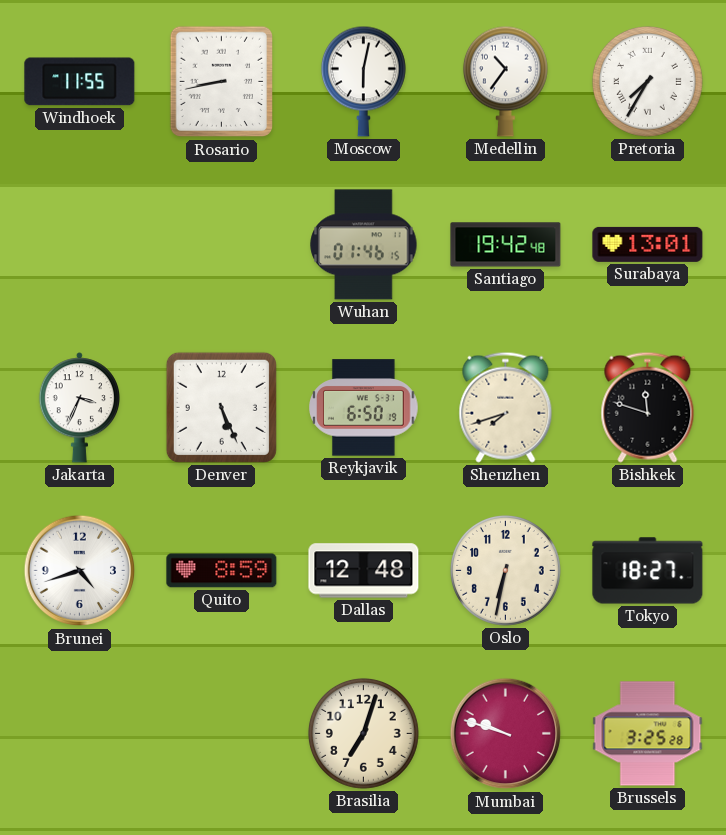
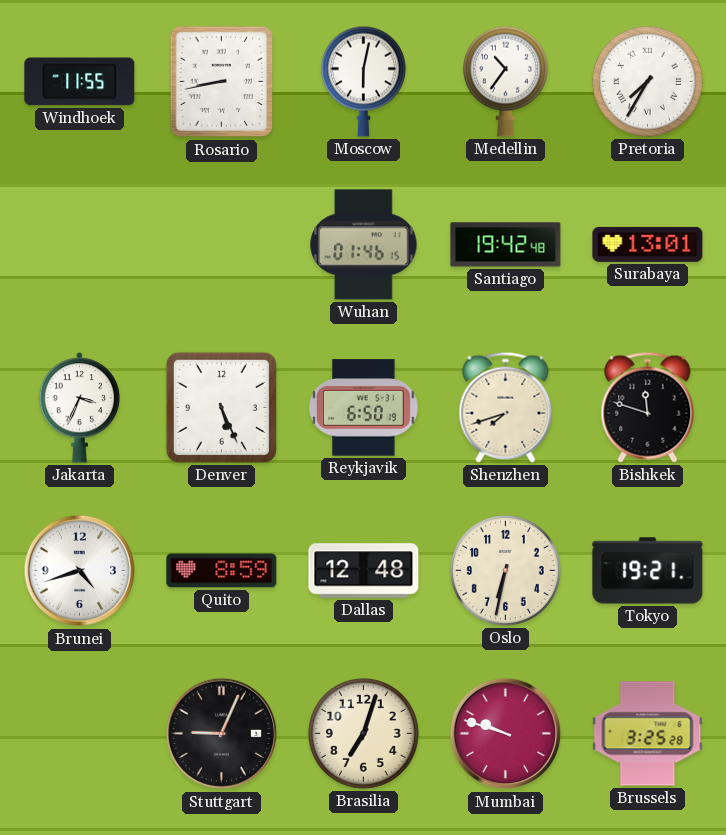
Tokyo: 18:27 -> 19:21 (648, 571)
Stuttgart: none -> 9:04 (222, 734)
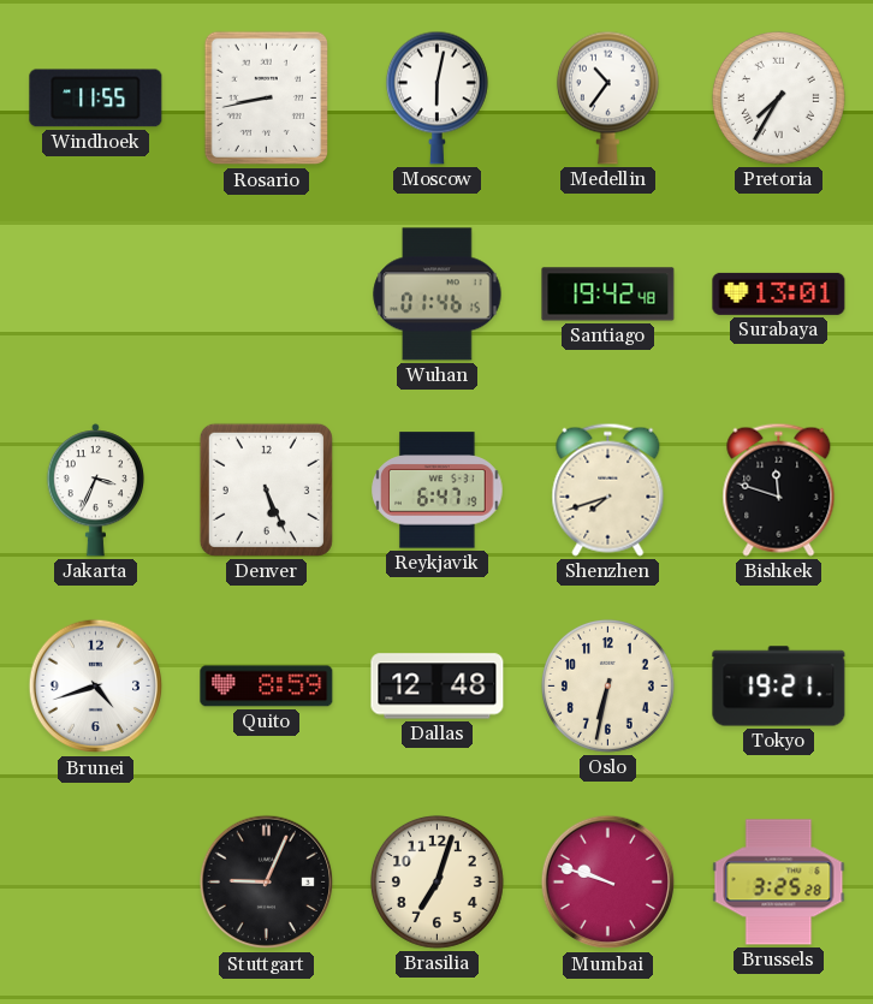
Reykjavik: 6:50 -> 6:47 (438, 491)
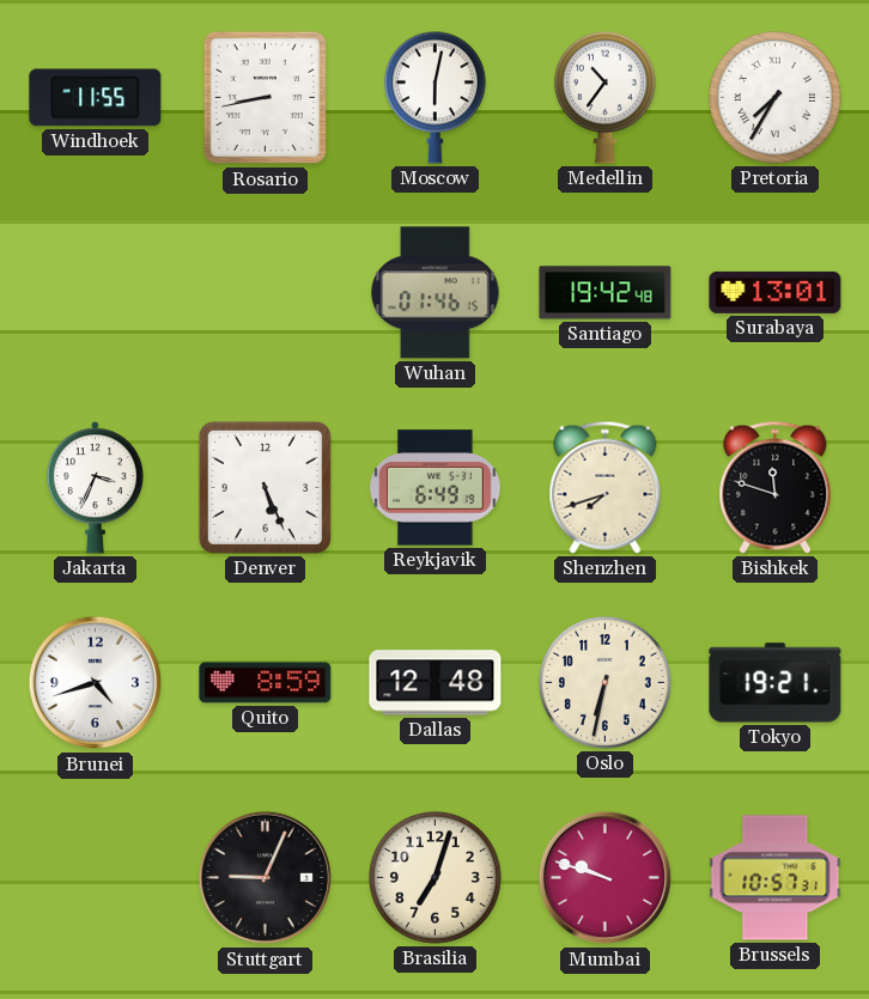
Reykjavik: 6:47 -> 6:49 (436, 488)
Brussels: 3:25 -> 10:57 (776, 878)
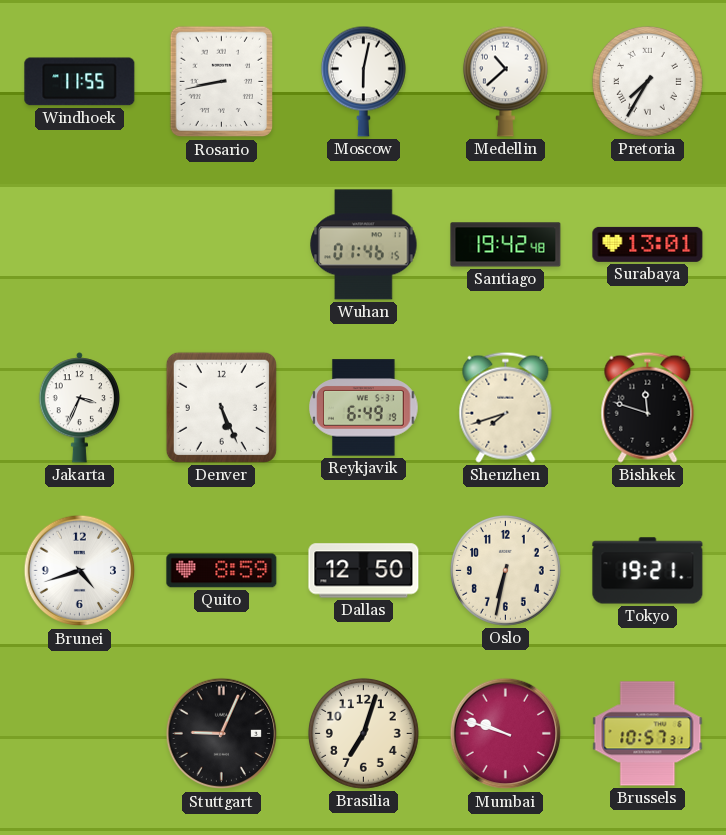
Medellin: 10:36 -> 10:38 (505, 81)
Dallas: 12:48 -> 12:50 (364, 571)
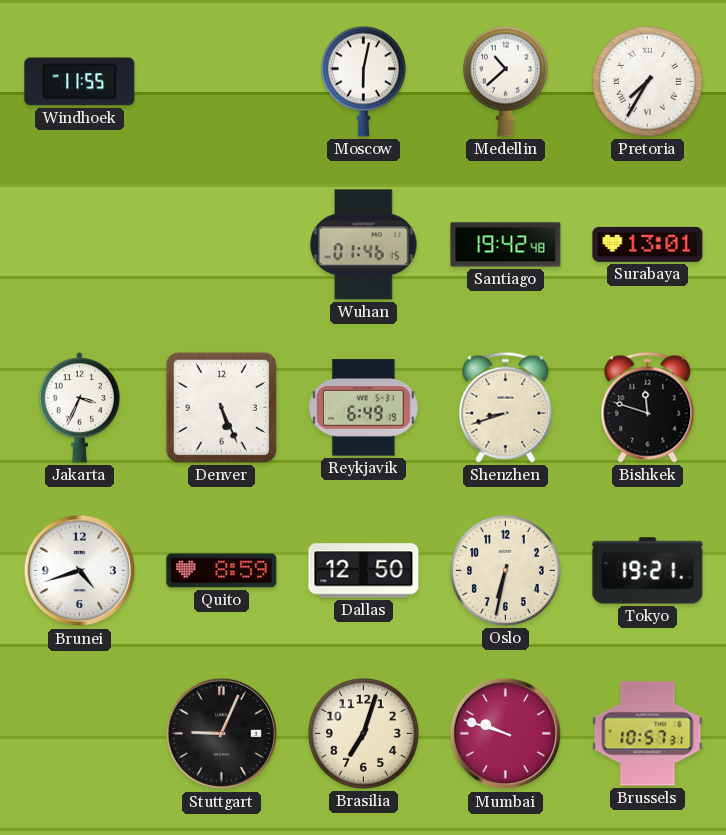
Rosario: 8:43 -> none (221, 82)
Shenzhen: 7:42 -> 8:42 (506, 407)
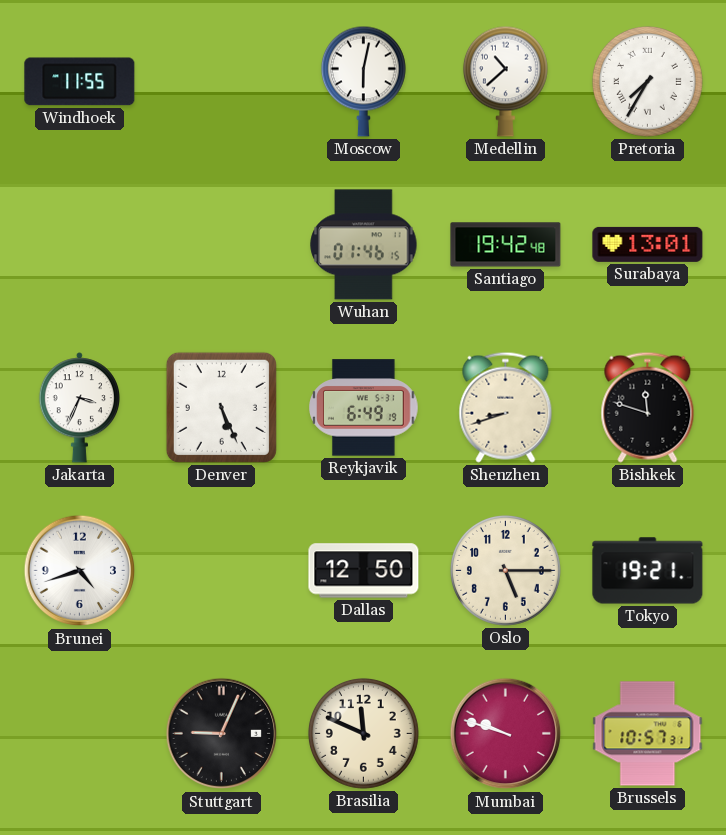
Quito: 8:59 -> none (222, 571)
Oslo: 6:32 -> 5:15 (505, 570)
Brasilia: 7:03 -> 11:49 (363, 733)
